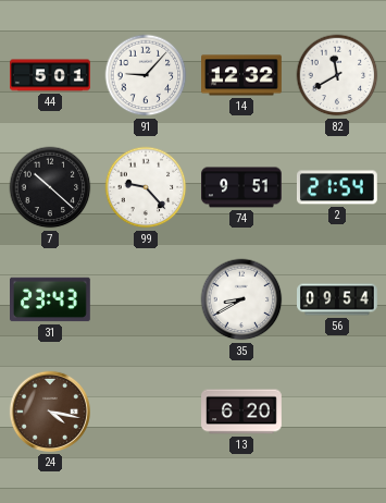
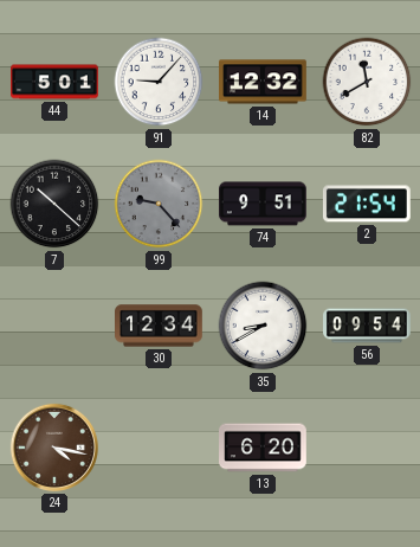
99 dial: white -> grey (159, 204)
31: 23:43 -> none (51, 299)
30: none -> 12:34 (160, 326)
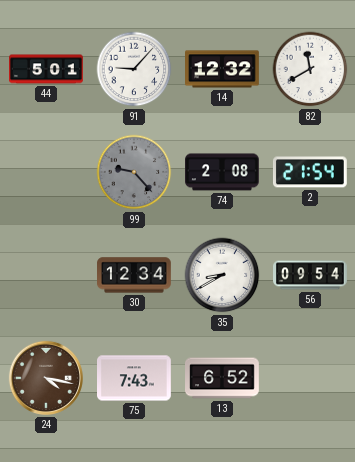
7: 10:22 -> none (54, 204)
74: 9:51 -> 2:08 (223, 172)
75: none -> 7:43 (135, 378)
13: 6:20 -> 6:52 (223, 378)
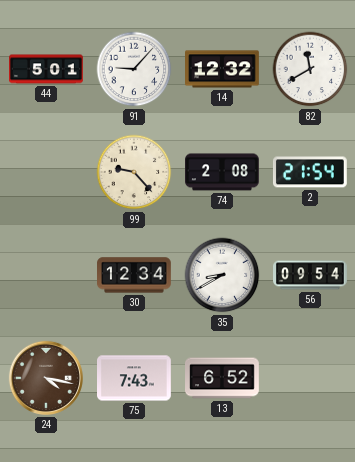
99 dial: grey -> cream (134, 172)
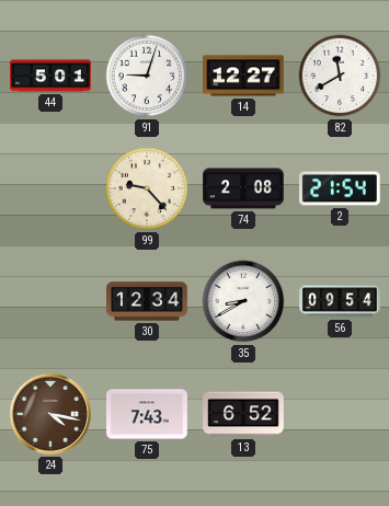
91: 9:07 -> 9:03 (147, 76)
14: 12:32 -> 12:27 (244, 76)
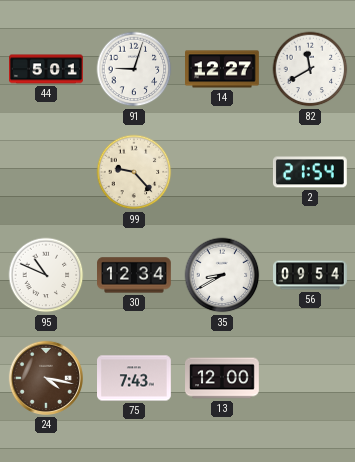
74: 2:08 -> none (244, 188)
95: none -> 10:49 (46, 275)
13: 6:52 -> 12:00 (223, 378)
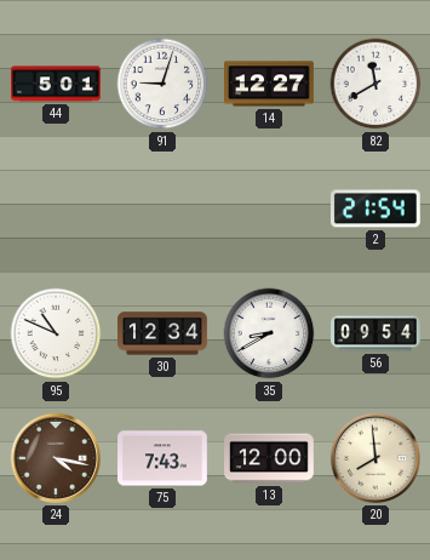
99: 9:23 -> none (134, 172)
20: none -> 7:59 (375, 458)
